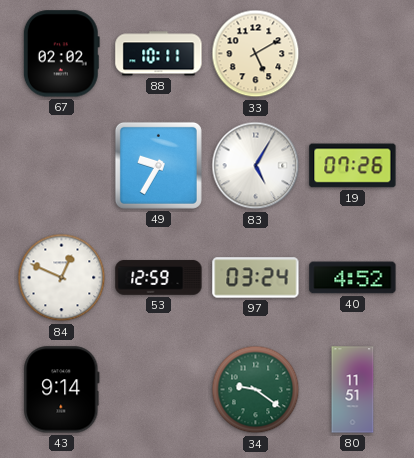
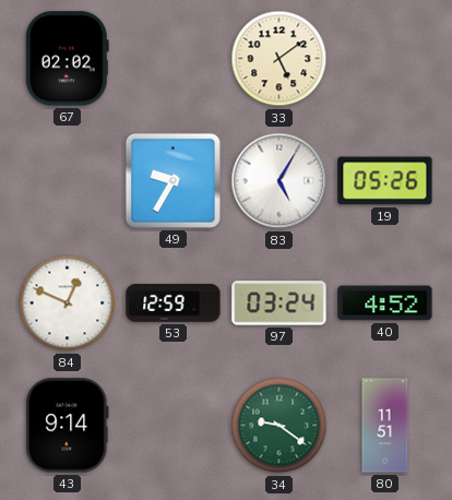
88: 10:11 -> none (159, 54)
33: 5:10 -> 5:09 (279, 59)
19: 07:26 -> 05:26 (385, 181)
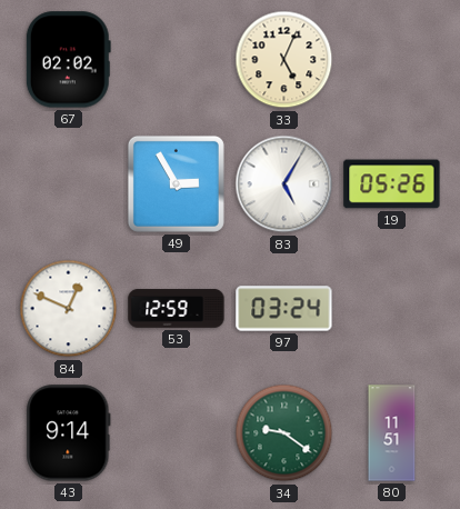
33: 5:09 -> 5:04 (284, 60)
49: 9:35 -> 2:55 (176, 183)
40: 4:52 -> none (385, 303)
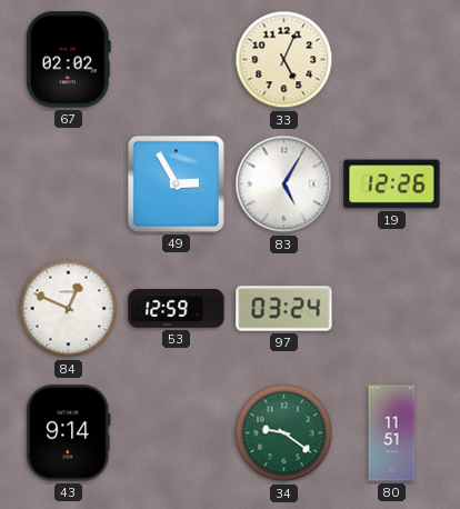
19: 05:26 -> 12:26 (392, 184)
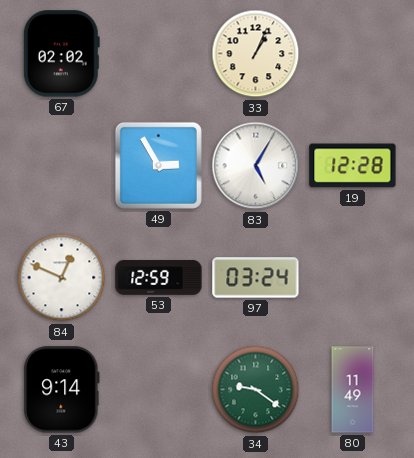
33: 5:04 -> 1:04 (256, 54)
19: 12:26 -> 12:28 (353, 166)
80: 11:51 -> 11:49 (353, 390)
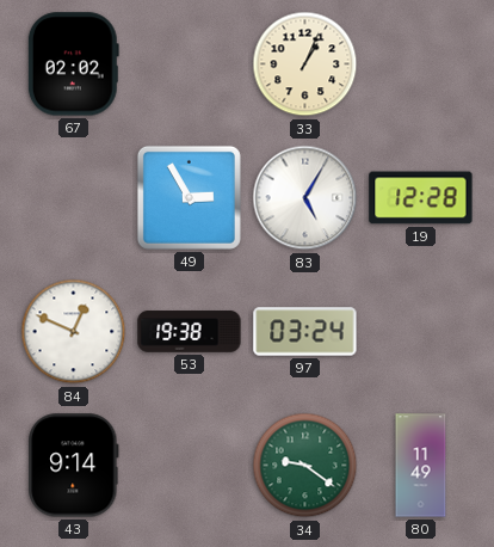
53: 12:59 -> 19:38 (190, 332)
